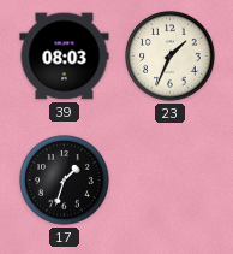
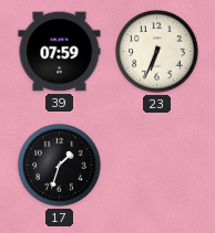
39: 08:03 -> 07:59 (60, 52)
23: 1:34 -> 6:34 (157, 52)
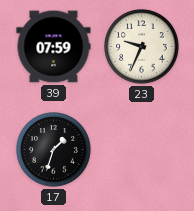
23: 6:34 -> 9:34 (142, 47)
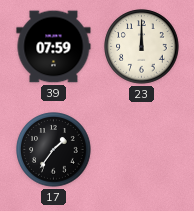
23: 9:34 -> 12:00 (142, 47)
17: 1:33 -> 1:36 (54, 150)
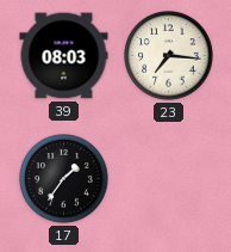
39: 07:59 -> 08:03 (64, 56)
23: 12:00 -> 7:16 (169, 56)
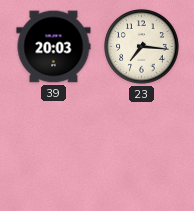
39: 08:03 -> 20:03 (54, 47)
17: 1:36 -> none (64, 179)
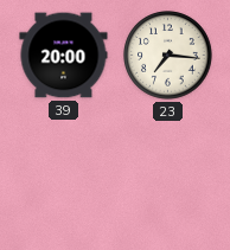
39: 20:03 -> 20:00 (64, 56)
